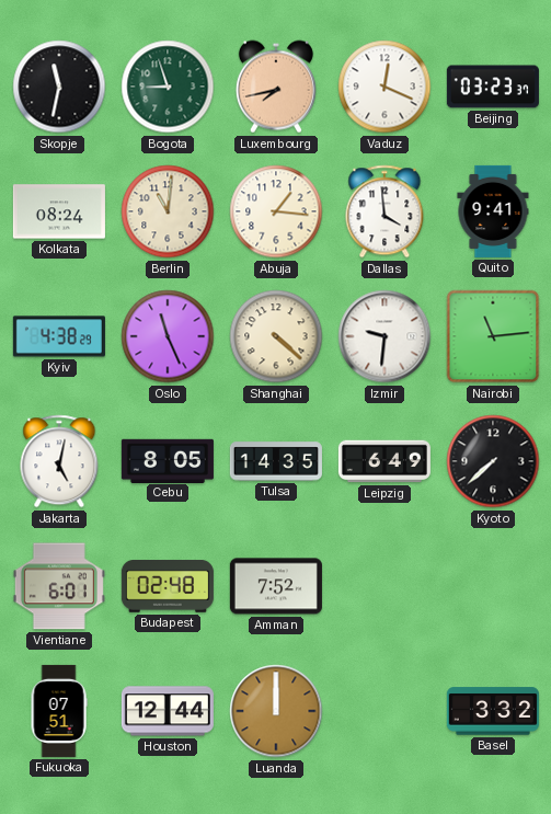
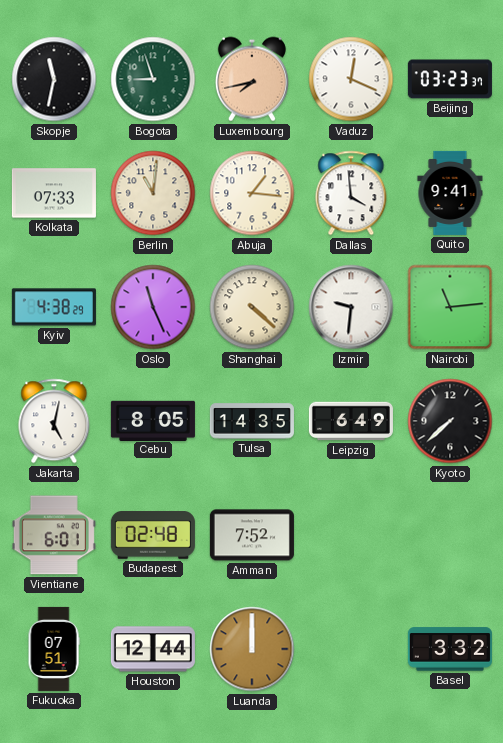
Kolkata: 08:24 -> 07:33 (54, 193)
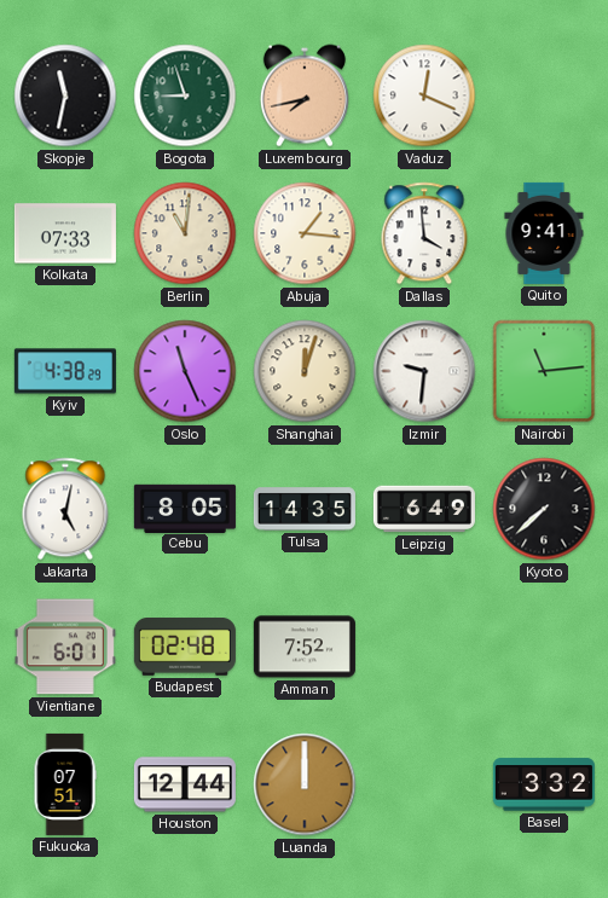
Beijing: 03:23 -> none (450, 79)
Shanghai: 4:22 -> 12:03 (305, 371)
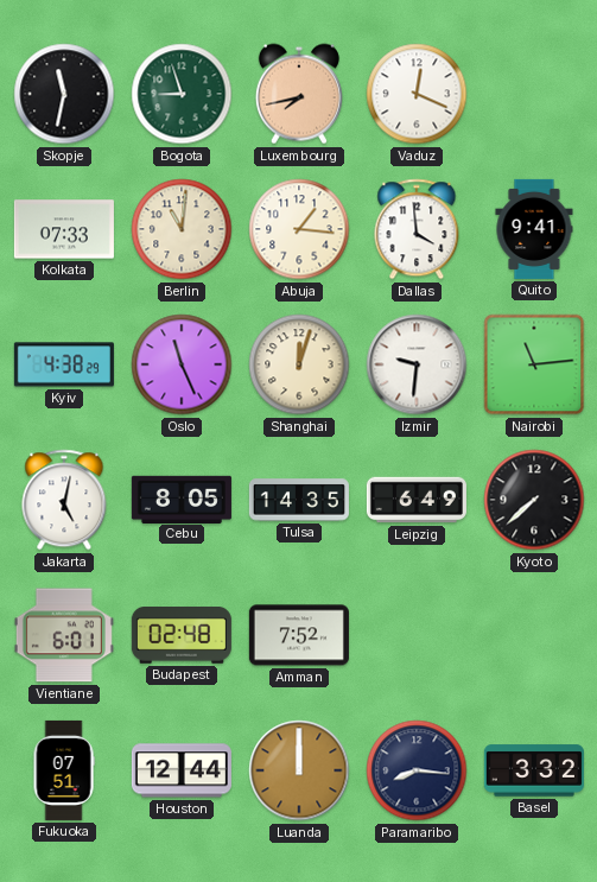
Paramaribo: none -> 8:16 (417, 770)
